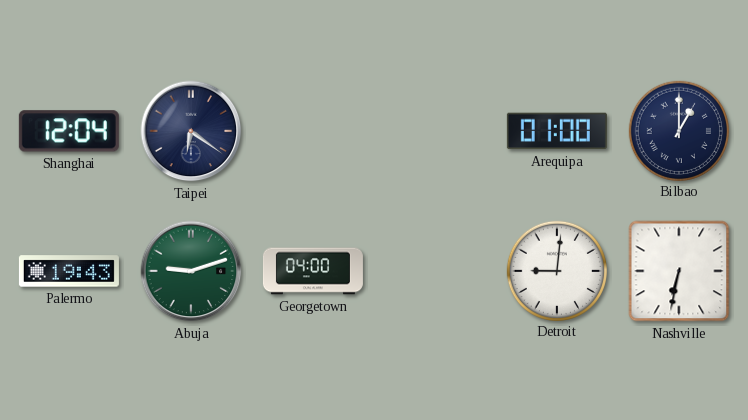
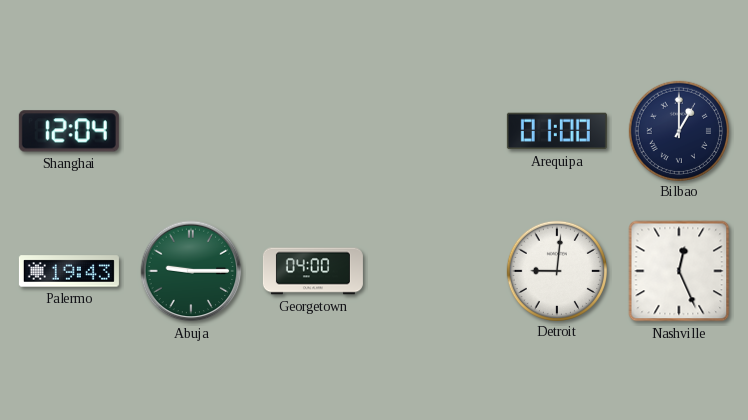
Taipei: 6:21 -> none (191, 131)
Abuja: 9:12 -> 9:15 (191, 271)
Nashville: 6:32 -> 12:26 (679, 271)
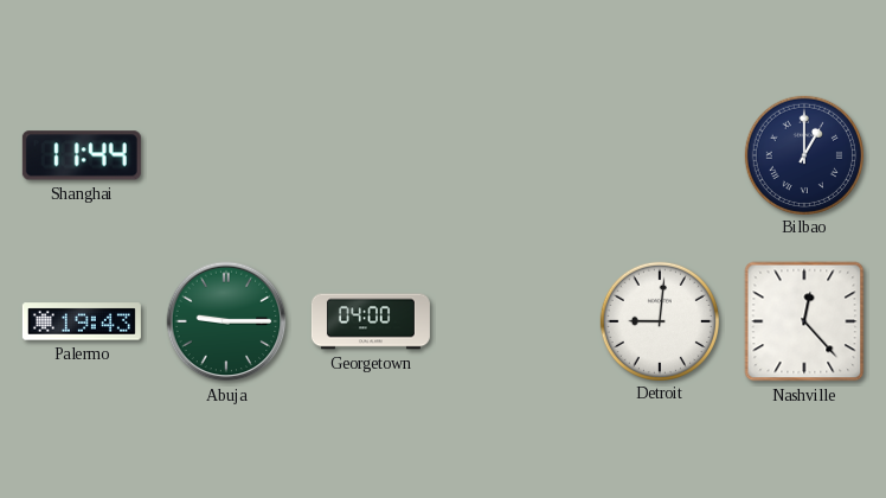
Shanghai: 12:04 -> 11:44 (82, 155)
Arequipa: 01:00 -> none (557, 131)
Nashville: 12:26 -> 12:23 (804, 321)
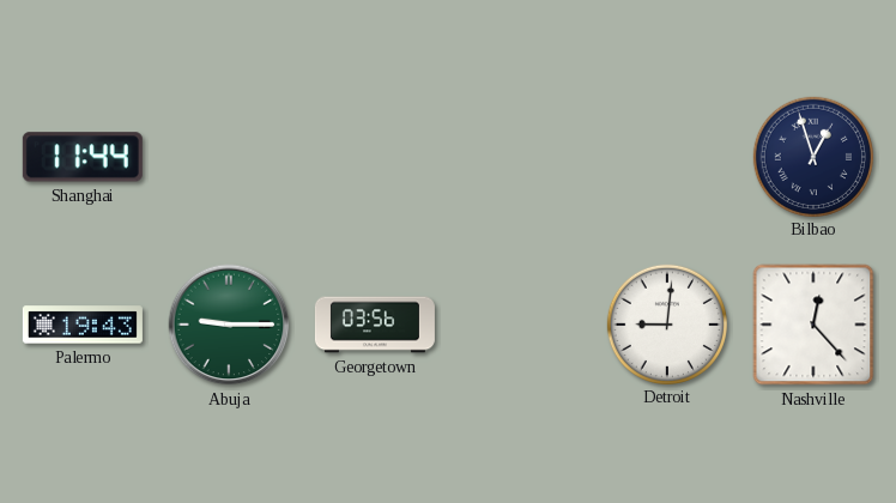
Bilbao: 1:00 -> 12:57 (812, 156)
Georgetown: 04:00 -> 03:56 (375, 325)
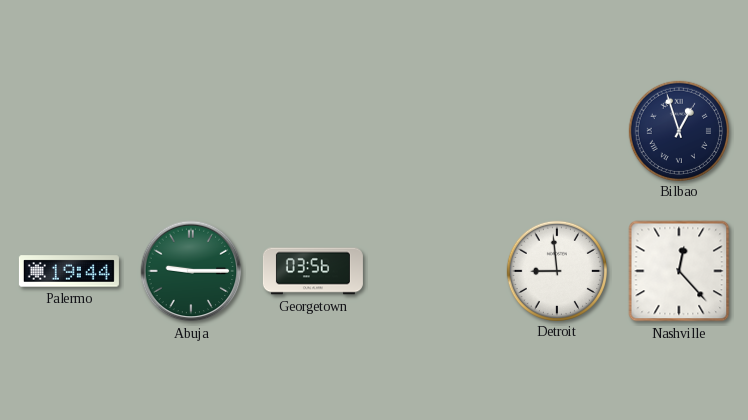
Shanghai: 11:44 -> none (83, 157)
Palermo: 19:43 -> 19:44 (69, 271)
Detroit: 9:01 -> 8:59 (556, 270)
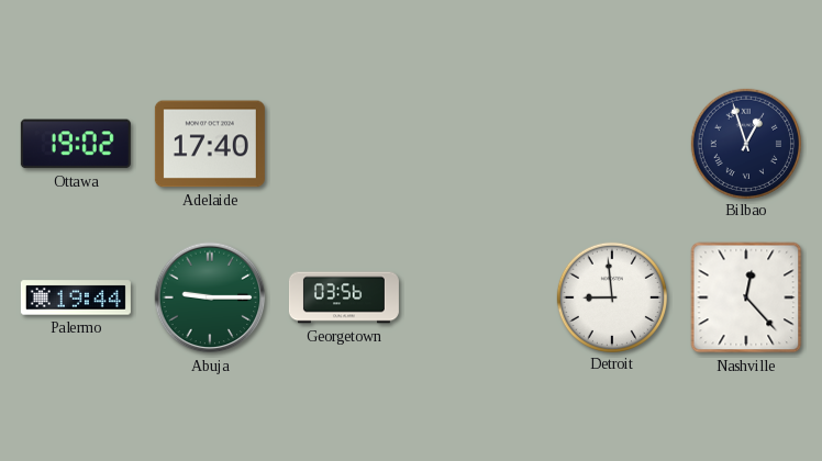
Ottawa: none -> 19:02 (76, 144)
Adelaide: none -> 17:40 (210, 144)
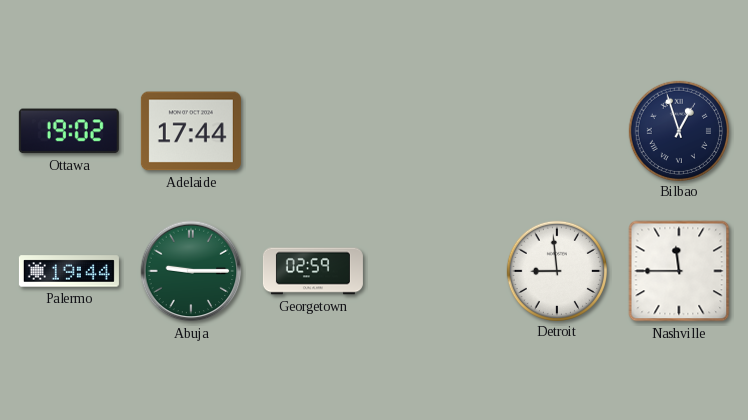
Adelaide: 17:40 -> 17:44 (191, 131)
Georgetown: 03:56 -> 02:59 (313, 271)
Nashville: 12:23 -> 11:45 (679, 271)
